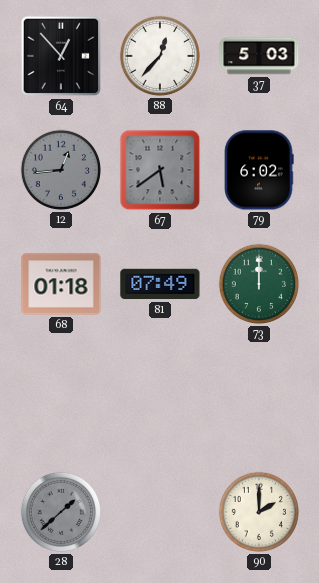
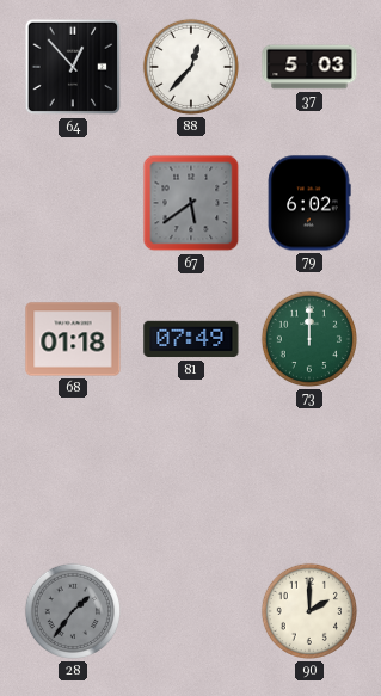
12: 12:44 -> none (61, 170)
28: 1:38 -> 1:36 (73, 611)
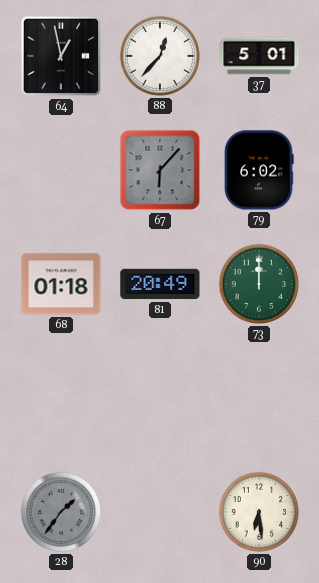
64: 12:53 -> 12:58 (61, 56)
37: 5:03 -> 5:01 (259, 56)
67: 5:39 -> 6:07 (160, 170)
81: 07:49 -> 20:49 (160, 284)
90: 2:00 -> 6:29 (259, 512)
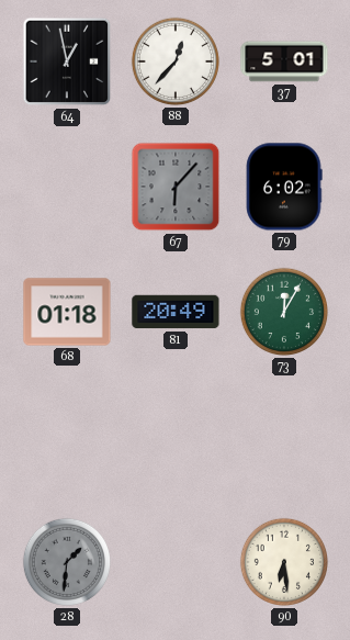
73: 12:00 -> 12:05 (284, 312)
28: 1:36 -> 1:31 (67, 562)
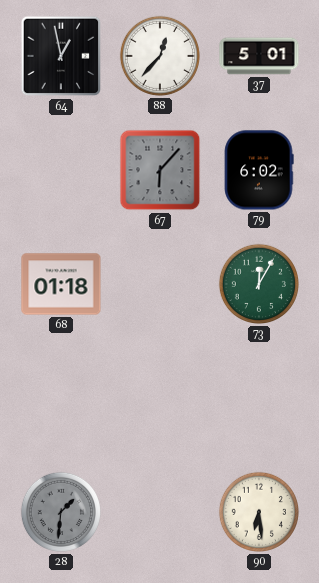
81: 20:49 -> none (176, 312)
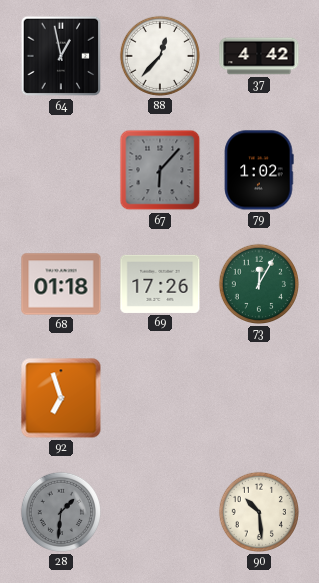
37: 5:01 -> 4:42 (259, 56)
79: 6:02 -> 1:02 (259, 170)
69: none -> 17:26 (160, 284)
92: none -> 6:57 (61, 398)
90: 6:29 -> 10:29 (259, 512)
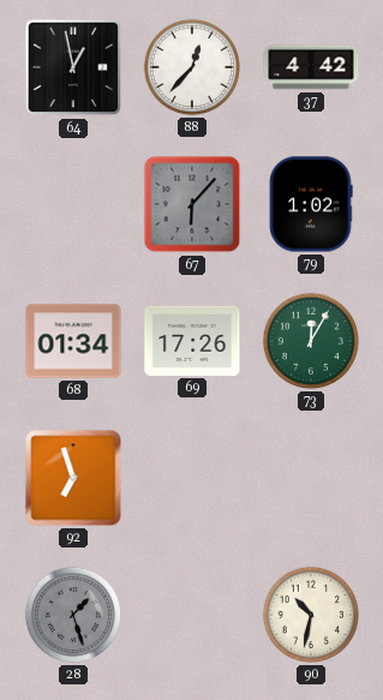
68: 01:18 -> 01:34 (73, 341)
28: 1:31 -> 1:27 (73, 615)
90: 10:29 -> 10:32 (311, 615)
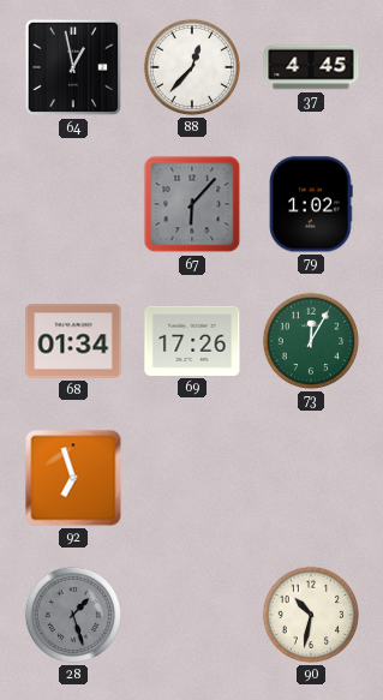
37: 4:42 -> 4:45 (311, 67)
